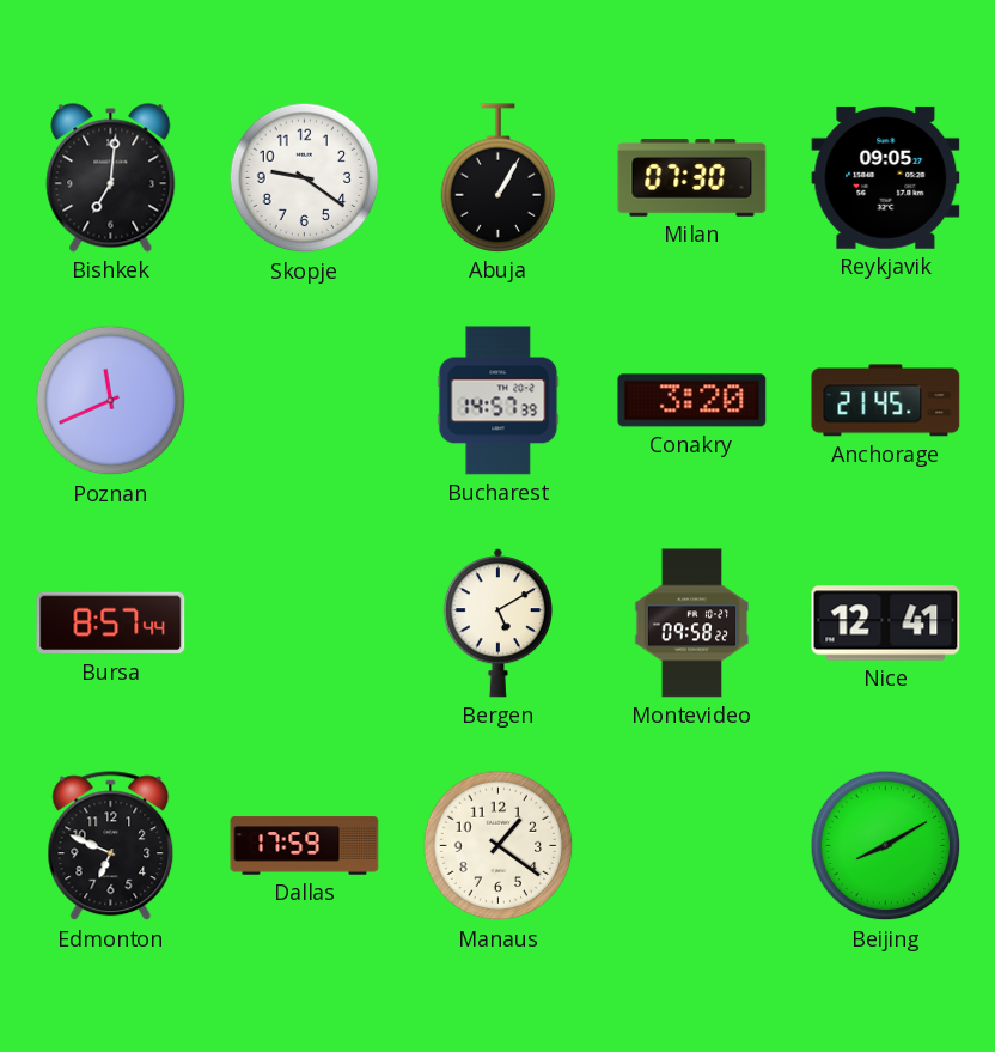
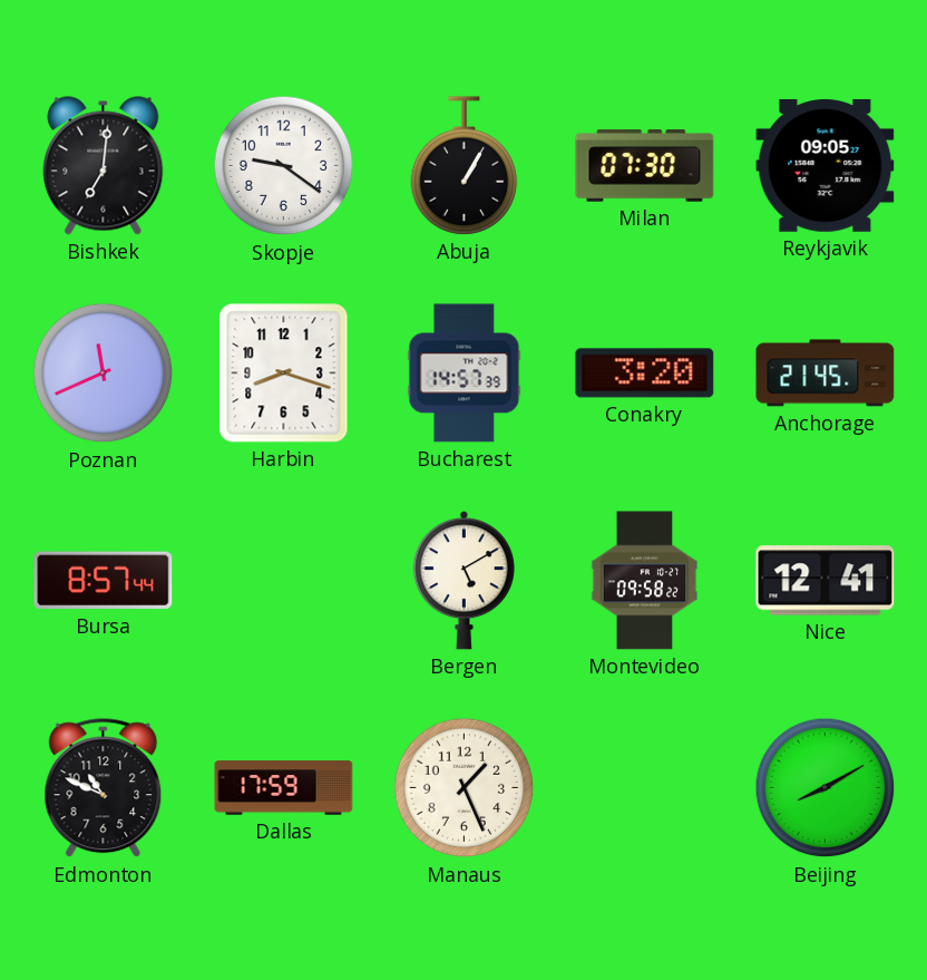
Harbin: none -> 8:18 (284, 373)
Edmonton: 6:49 -> 10:49 (104, 788)
Manaus: 1:21 -> 1:26 (465, 788)
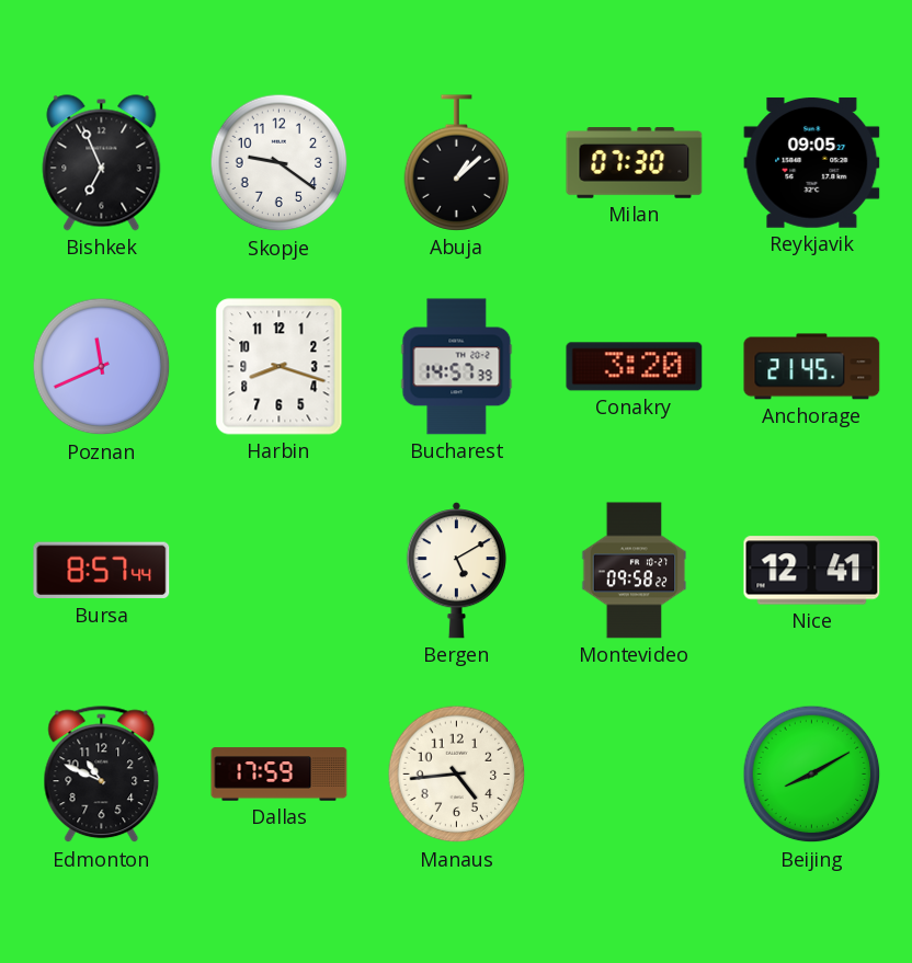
Bishkek: 7:01 -> 6:56 (102, 163)
Abuja: 1:05 -> 1:08 (457, 163)
Manaus: 1:26 -> 4:44 (457, 775)
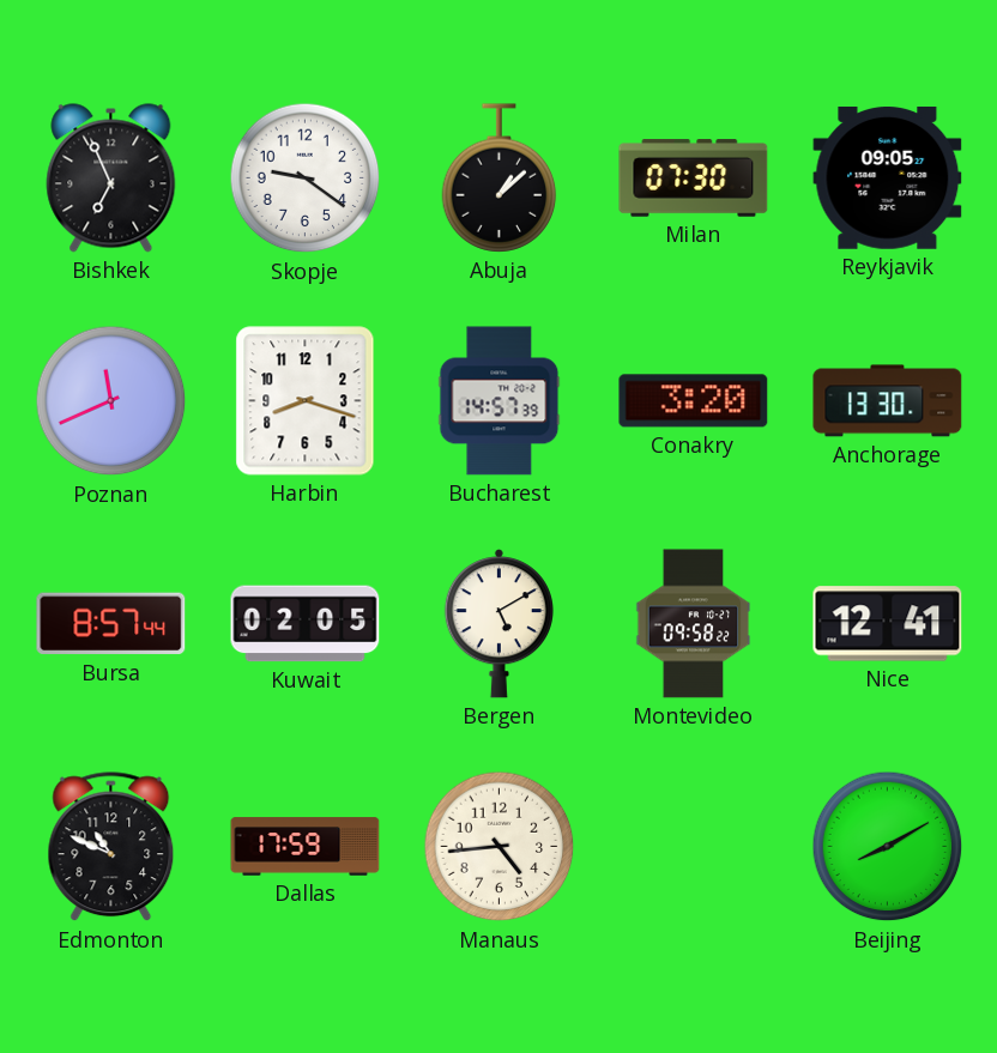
Anchorage: 21:45 -> 13:30 (888, 401)
Kuwait: none -> 02:05 (306, 624)
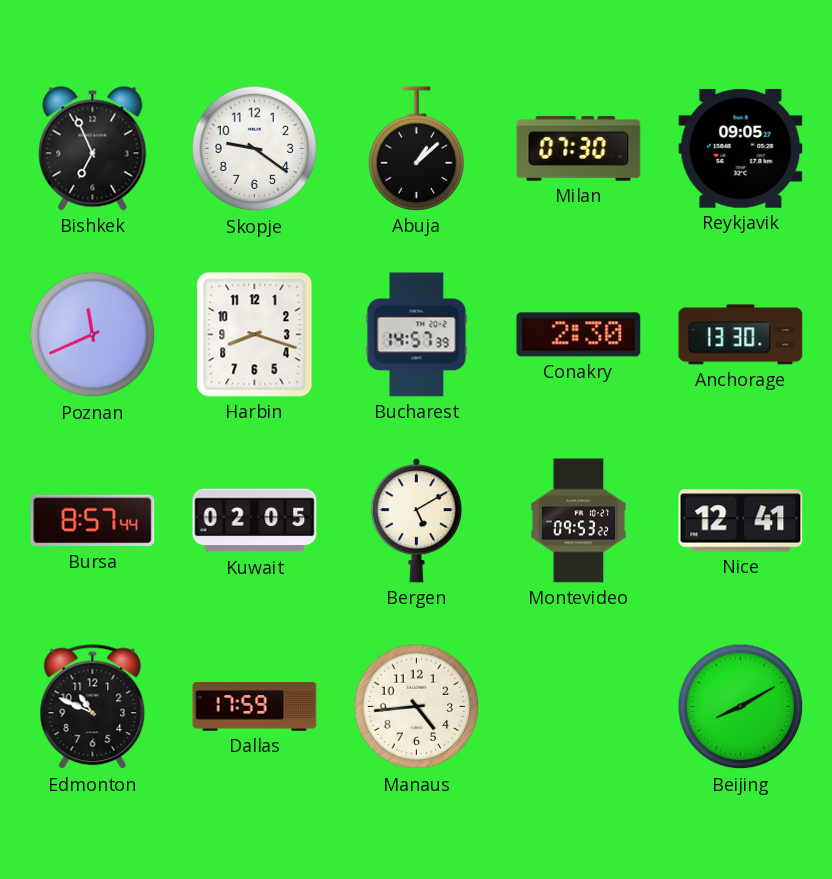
Conakry: 3:20 -> 2:30 (579, 335)
Montevideo: 09:58 -> 09:53 (579, 521)
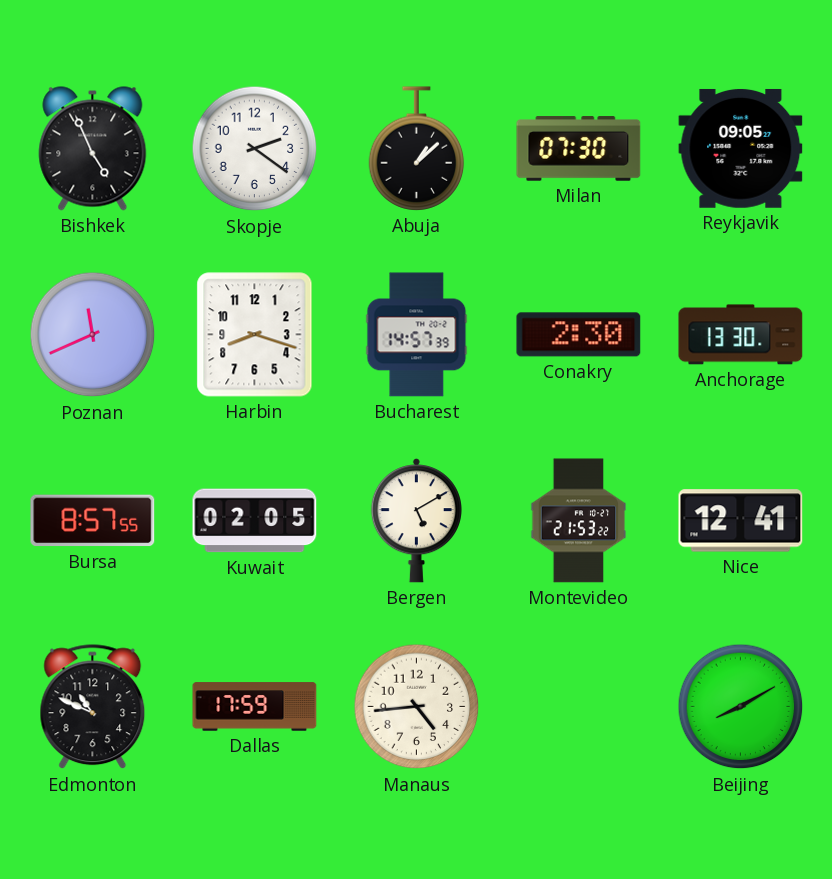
Bishkek: 6:56 -> 4:56 (93, 149)
Skopje: 9:21 -> 2:21 (255, 149)
Bursa: 8:57:44 -> 8:57:55 (93, 521)
Montevideo: 09:53 -> 21:53 (579, 521)
